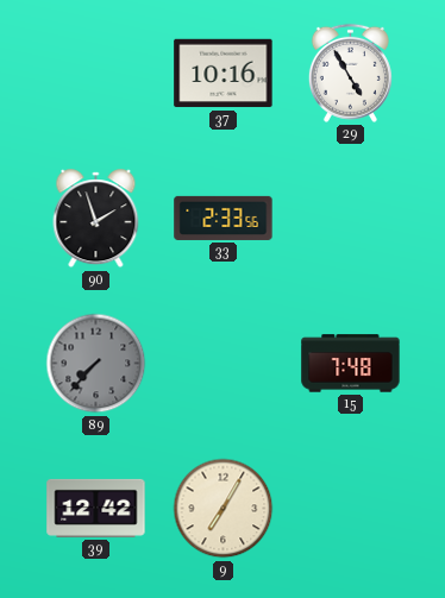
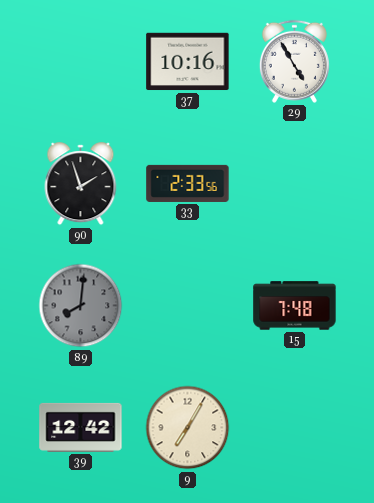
89: 7:37 -> 8:01 (81, 306)
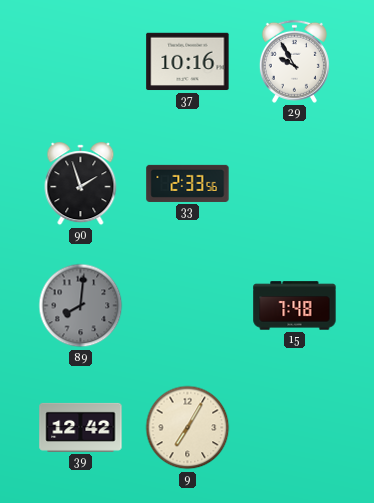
29: 4:55 -> 9:55 (294, 61)
